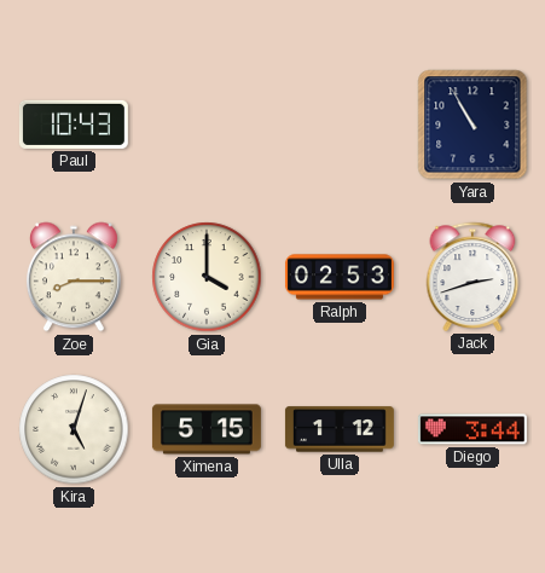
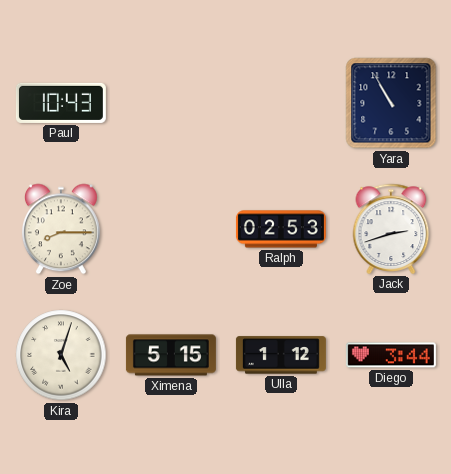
Gia: 4:00 -> none (207, 277)
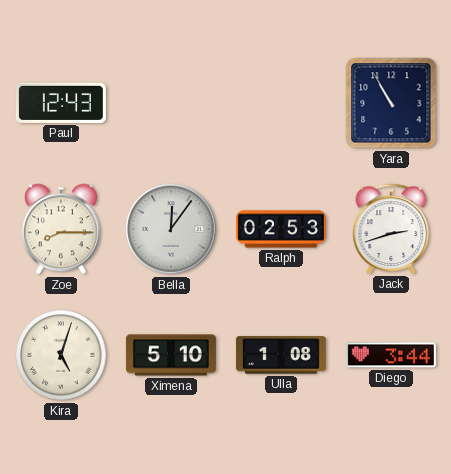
Paul: 10:43 -> 12:43 (61, 103)
Bella: none -> 12:06 (171, 229)
Ximena: 5:15 -> 5:10 (171, 355)
Ulla: 1:12 -> 1:08 (281, 355)
